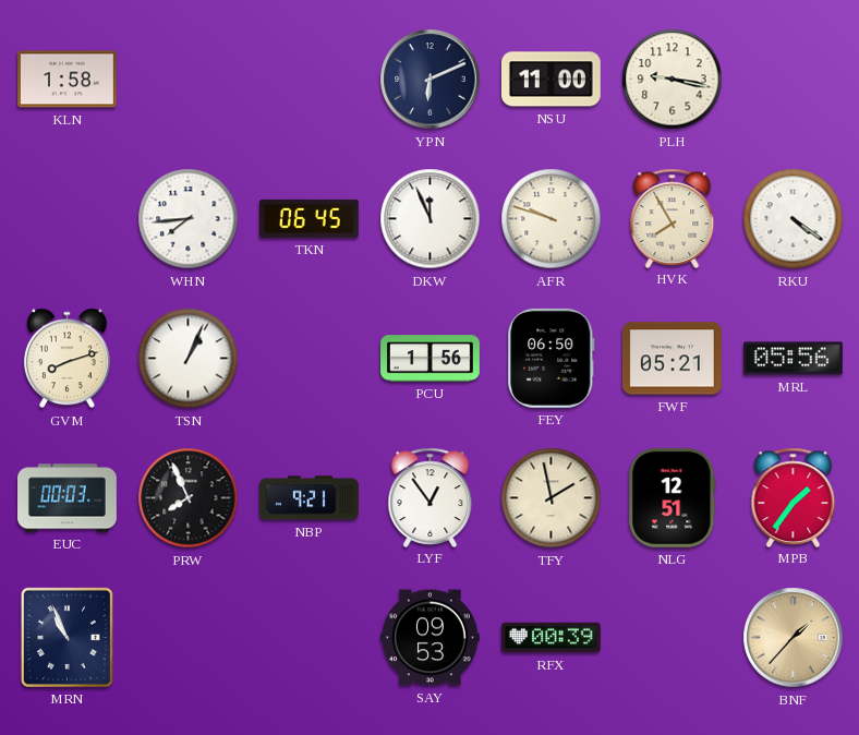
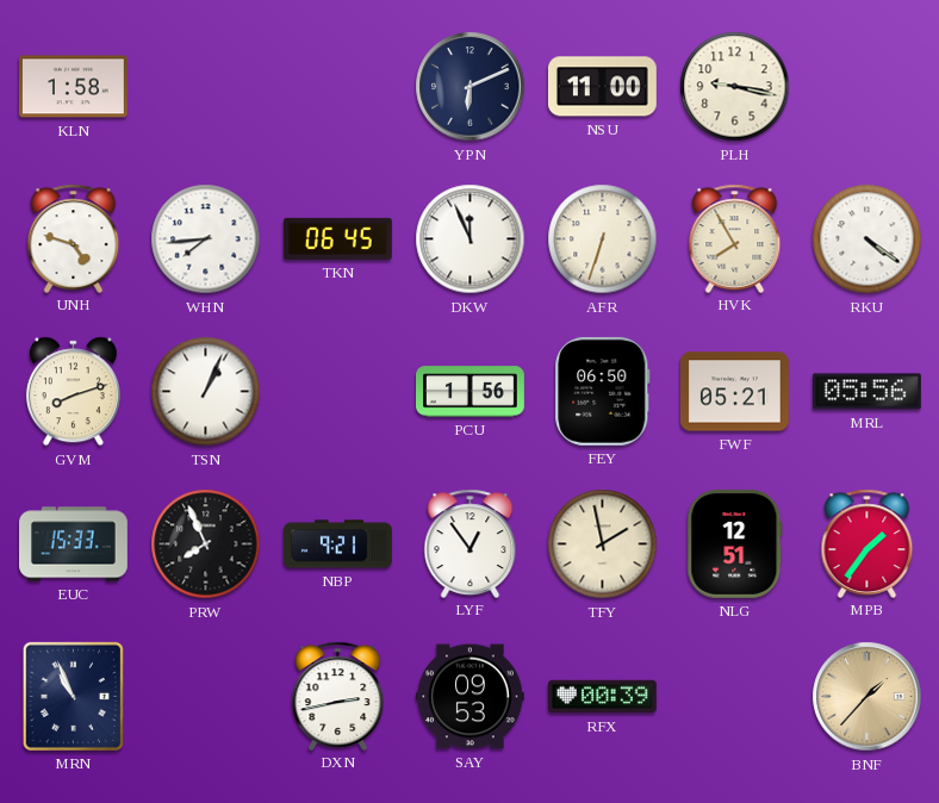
UNH: none -> 4:48 (74, 238)
AFR: 9:48 -> 6:33 (603, 239)
EUC: 00:03 -> 15:33 (74, 544)
DXN: none -> 2:43 (338, 696)
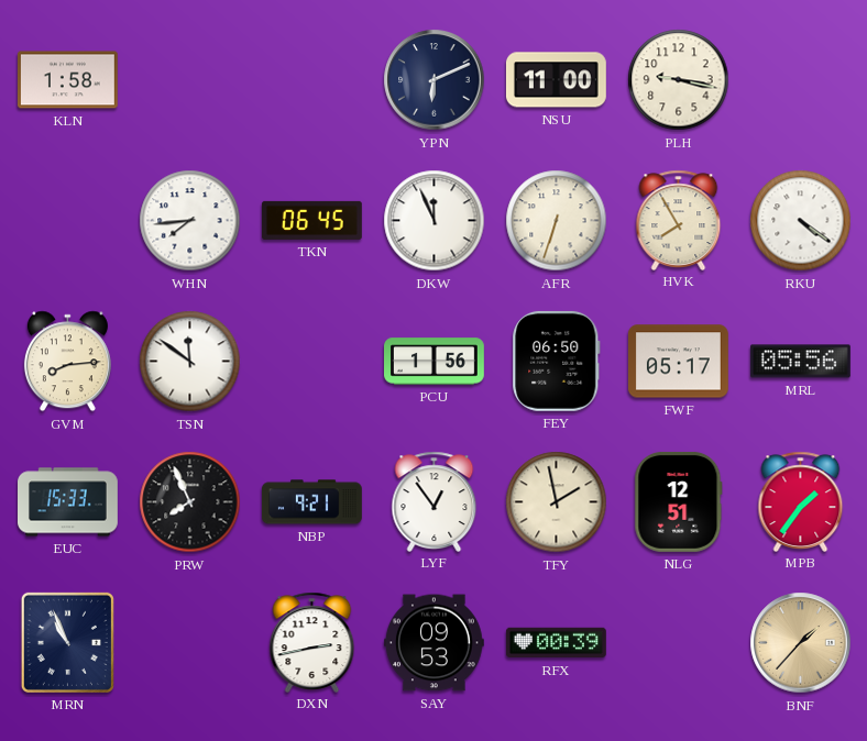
UNH: 4:48 -> none (74, 238)
GVM: 8:12 -> 8:14 (67, 362)
TSN: 1:04 -> 11:51 (190, 362)
FWF: 05:21 -> 05:17 (678, 362)
